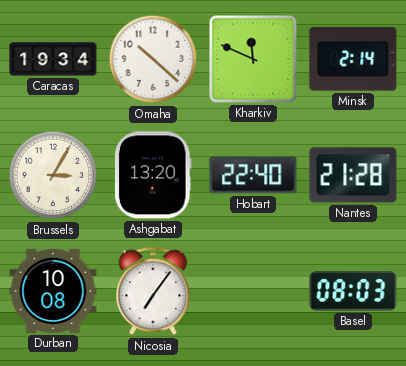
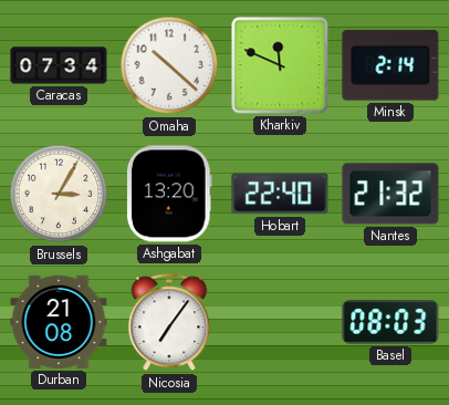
Caracas: 19:34 -> 07:34 (59, 65)
Nantes: 21:28 -> 21:32 (390, 194)
Durban: 10:08 -> 21:08 (59, 322)
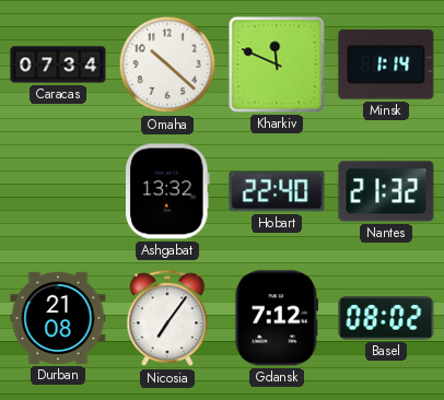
Minsk: 2:14 -> 1:14 (386, 64)
Brussels: 3:05 -> none (59, 194)
Ashgabat: 13:20 -> 13:32 (167, 191)
Gdansk: none -> 7:12 (277, 318)
Basel: 08:03 -> 08:02 (386, 318)
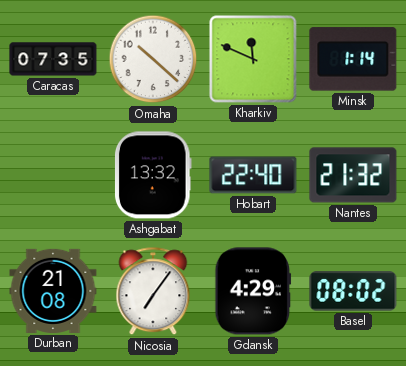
Caracas: 07:34 -> 07:35 (53, 59)
Gdansk: 7:12 -> 4:29 (253, 291)
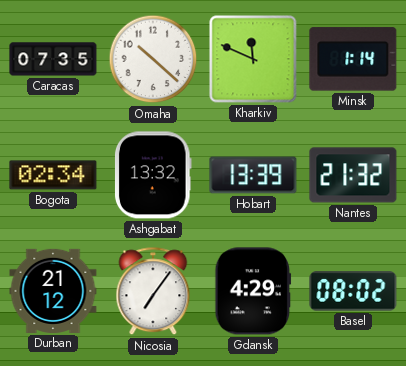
Bogota: none -> 02:34 (53, 175)
Hobart: 22:40 -> 13:39 (253, 175)
Durban: 21:08 -> 21:12 (53, 291)
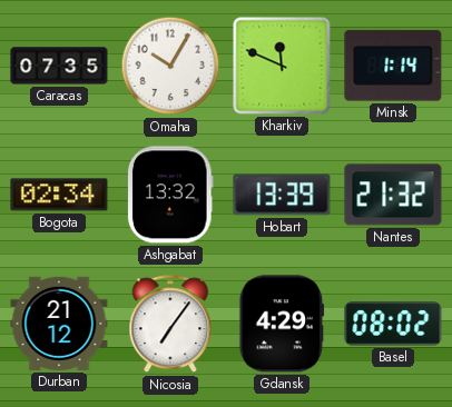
Omaha: 10:22 -> 10:05 (170, 66)
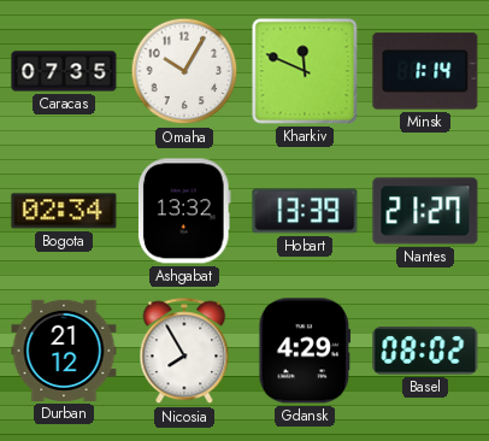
Nantes: 21:32 -> 21:27 (425, 211)
Nicosia: 7:06 -> 7:55 (184, 352)
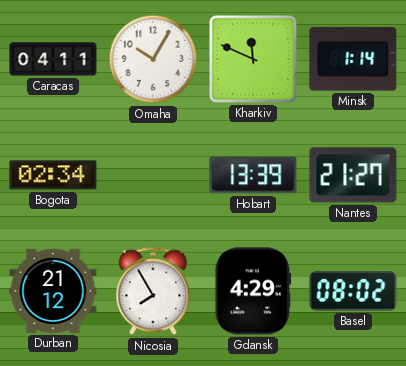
Caracas: 07:35 -> 04:11 (53, 59)
Ashgabat: 13:32 -> none (184, 211)
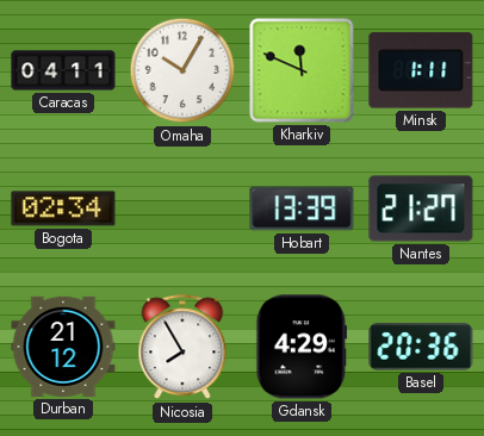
Minsk: 1:14 -> 1:11 (421, 70)
Basel: 08:02 -> 20:36 (421, 347)
